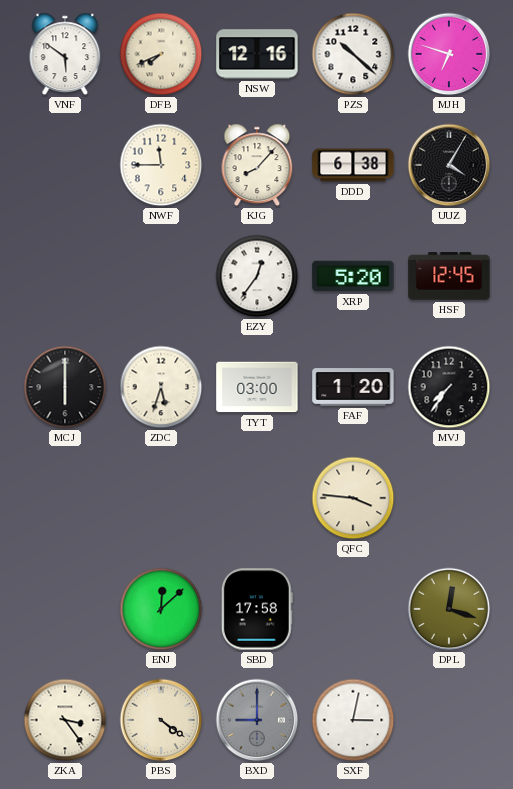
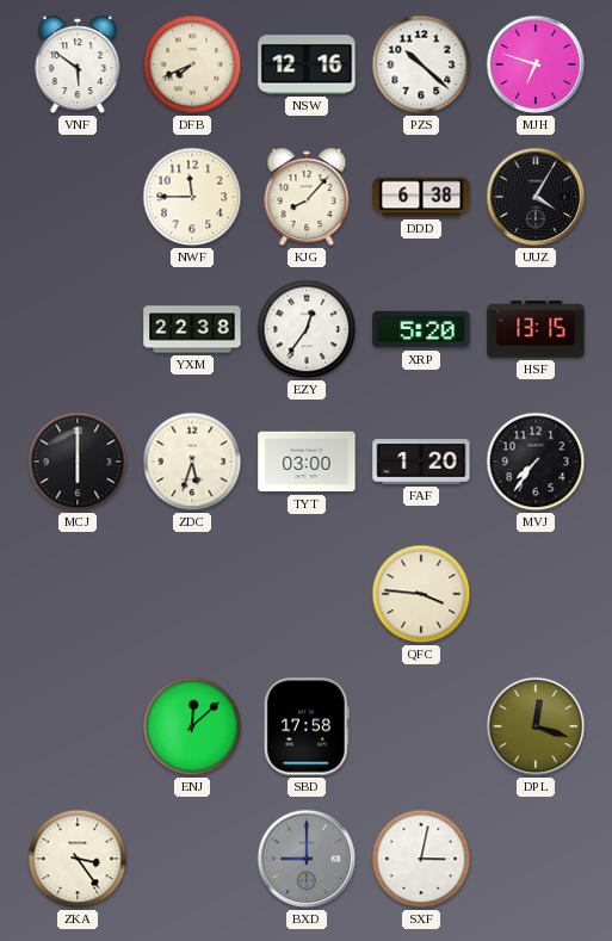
YXM: none -> 22:38 (192, 329)
HSF: 12:45 -> 13:15 (536, 329)
PBS: 4:21 -> none (161, 720)
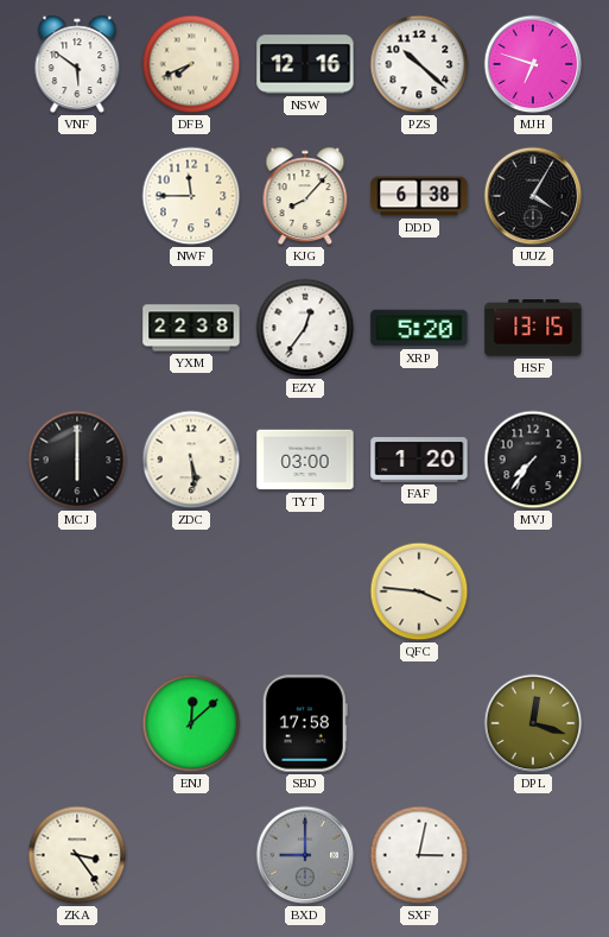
ZDC: 5:33 -> 5:29 (191, 460)
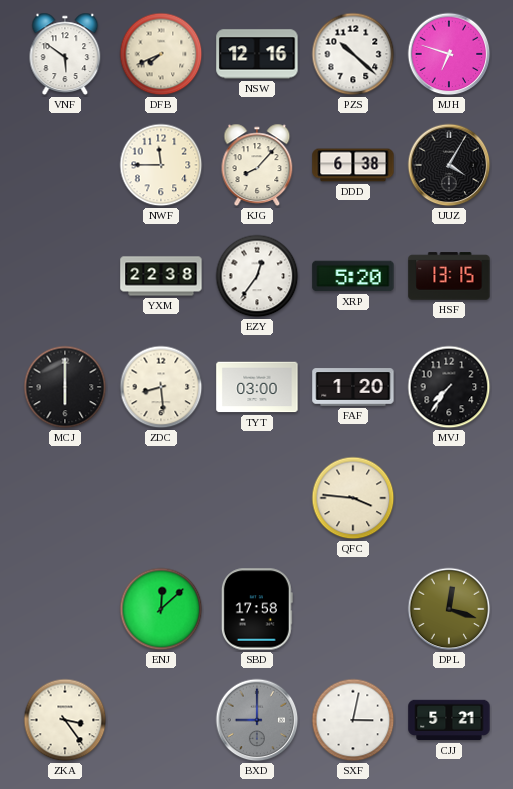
ZDC: 5:29 -> 8:29 (161, 387)
CJJ: none -> 5:21 (449, 720)
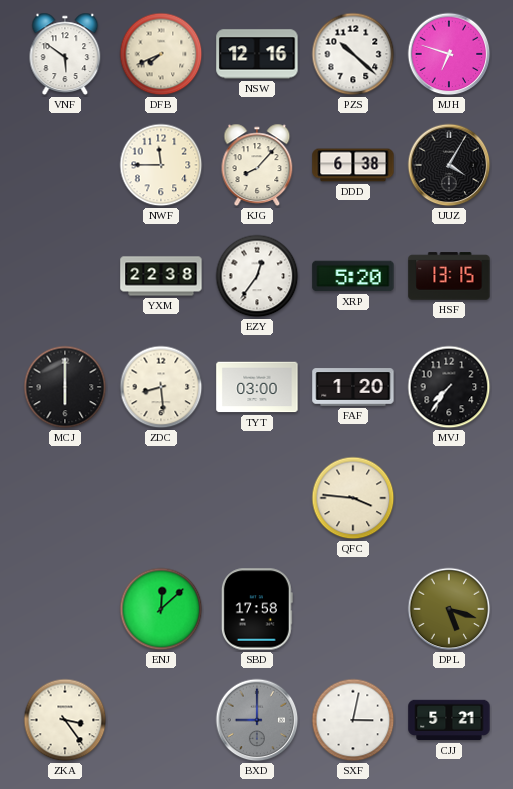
DPL: 12:18 -> 5:18 (449, 609)
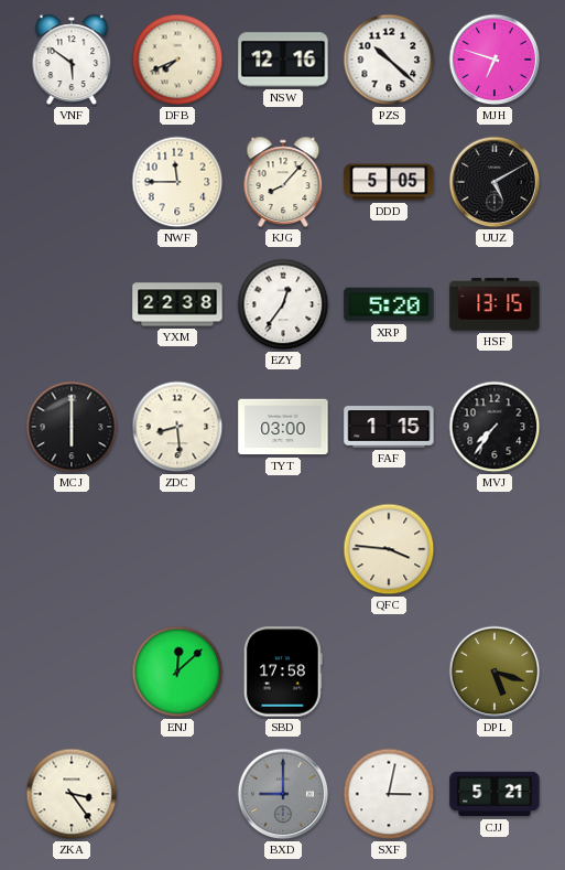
DDD: 6:38 -> 5:05 (389, 182)
UUZ: 4:05 -> 5:10 (495, 182)
FAF: 1:20 -> 1:15 (389, 427)
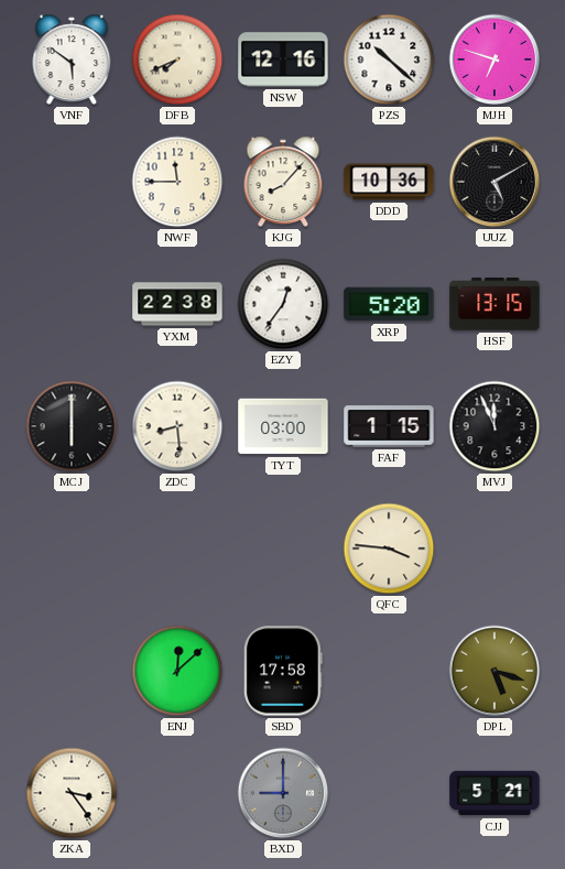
DDD: 5:05 -> 10:36 (389, 182)
MVJ: 7:36 -> 11:56 (495, 426)
SXF: 3:02 -> none (389, 794)
